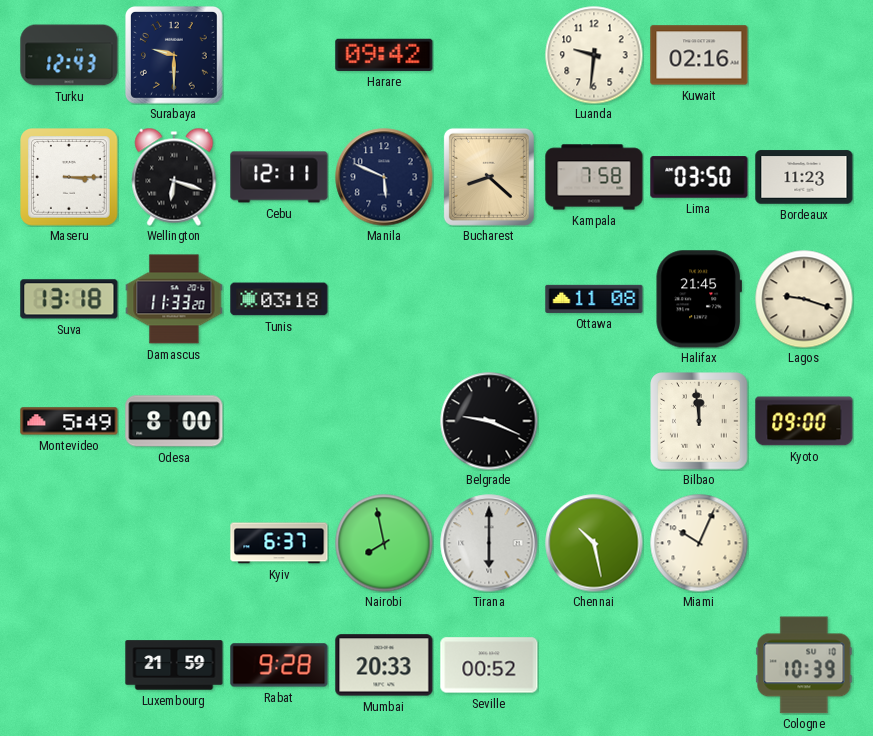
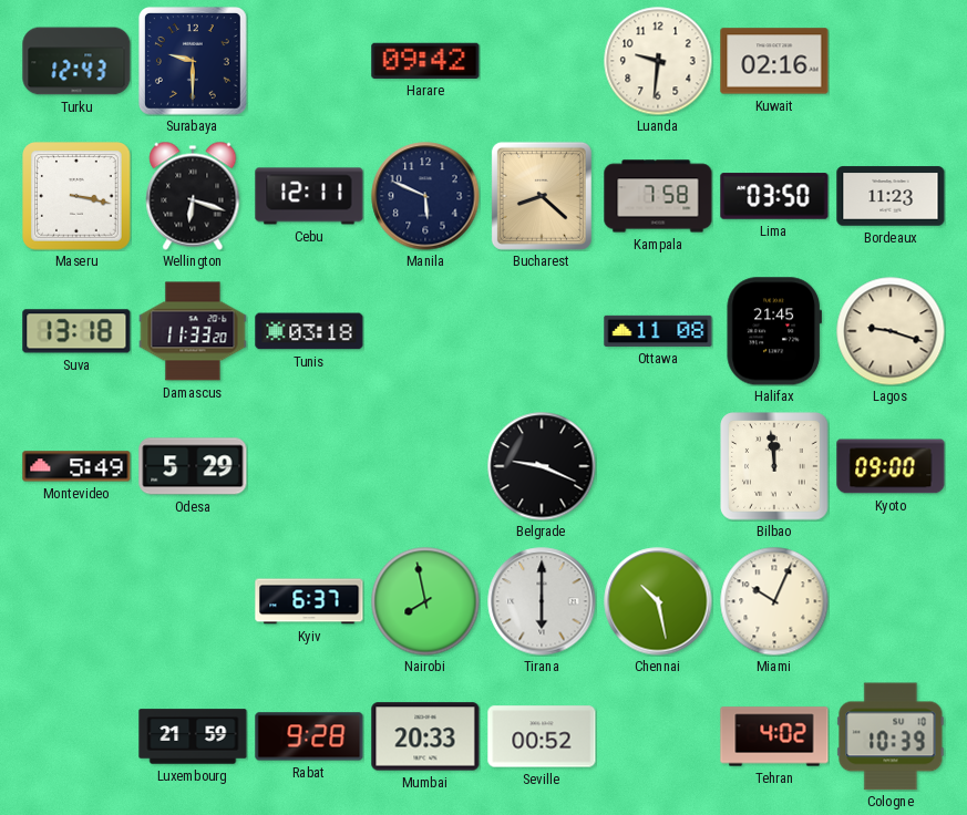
Maseru: 3:15 -> 3:17 (76, 196)
Odesa: 8:00 -> 5:29 (193, 466)
Tehran: none -> 4:02 (774, 736)
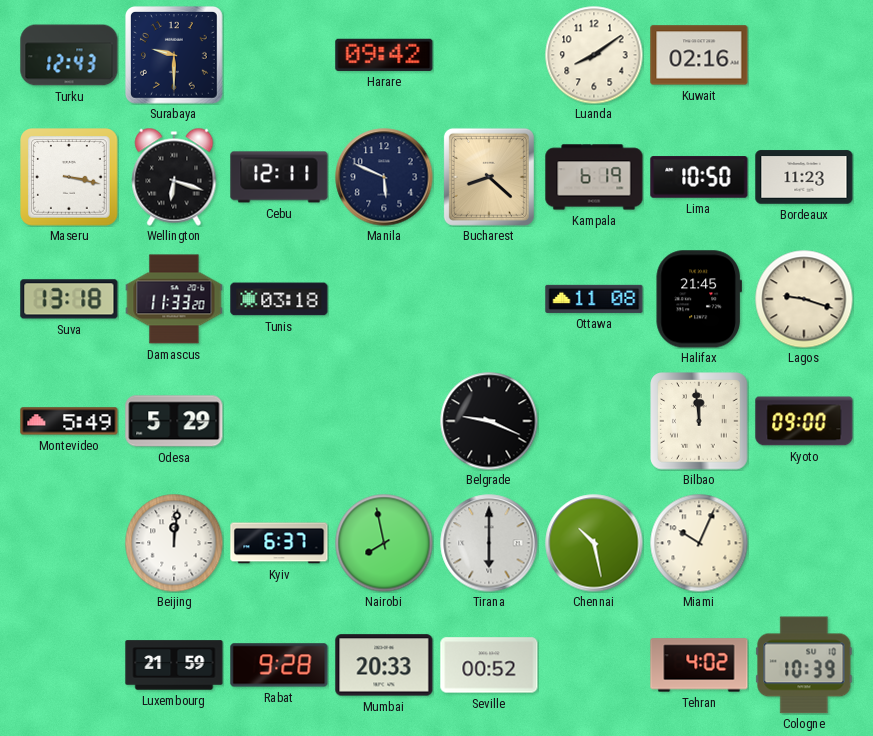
Luanda: 9:31 -> 8:09 (594, 55)
Kampala: 7:58 -> 6:19 (594, 177)
Lima: 03:50 -> 10:50 (699, 177)
Beijing: none -> 12:01 (174, 543)
